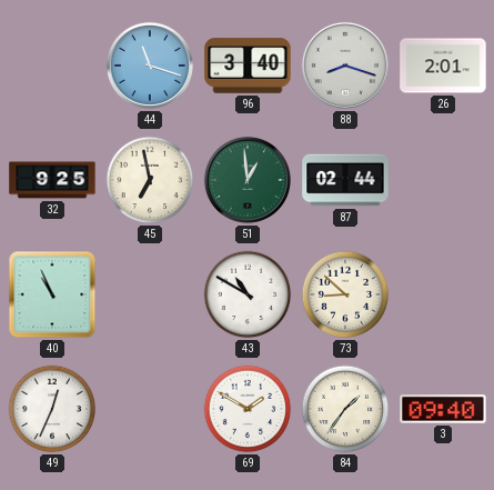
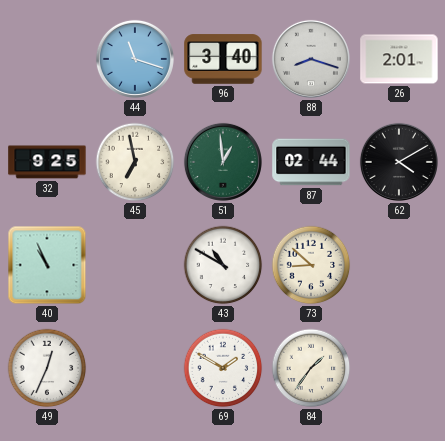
62: none -> 4:10 (399, 162)
3: 09:40 -> none (443, 409)
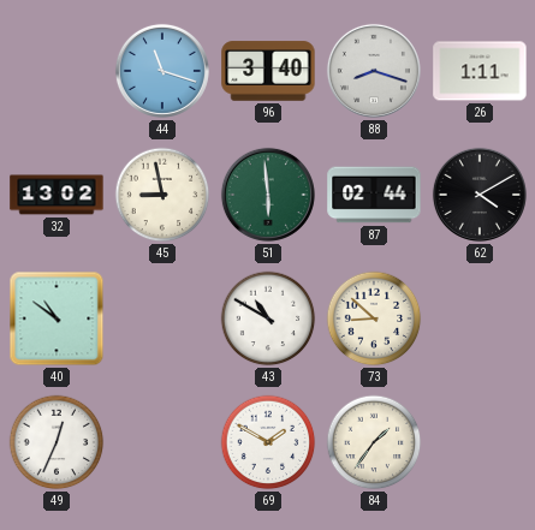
26: 2:01 -> 1:11 (480, 71)
32: 9:25 -> 13:02 (57, 195)
45: 6:58 -> 8:58 (162, 195)
51: 12:59 -> 5:59 (268, 195)
40: 10:56 -> 10:51 (57, 318)
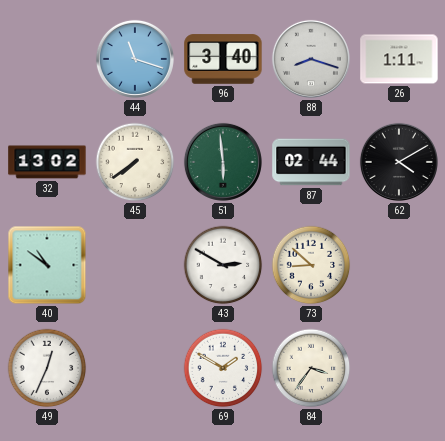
45: 8:58 -> 7:39 (135, 162)
43: 10:50 -> 2:50 (223, 265)
84: 1:36 -> 3:36 (311, 368)
